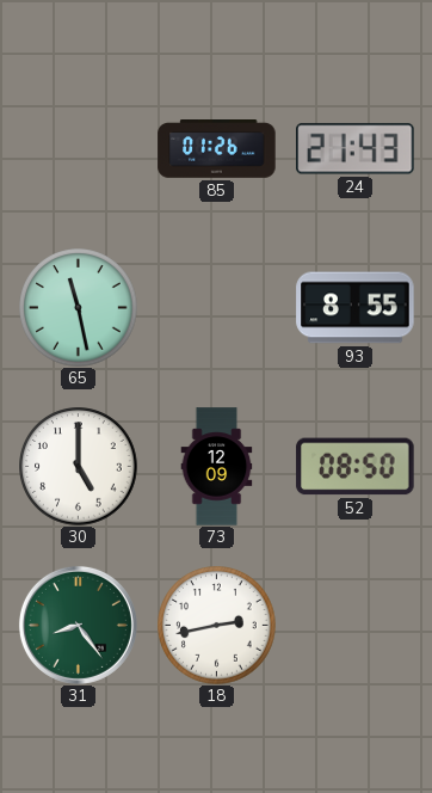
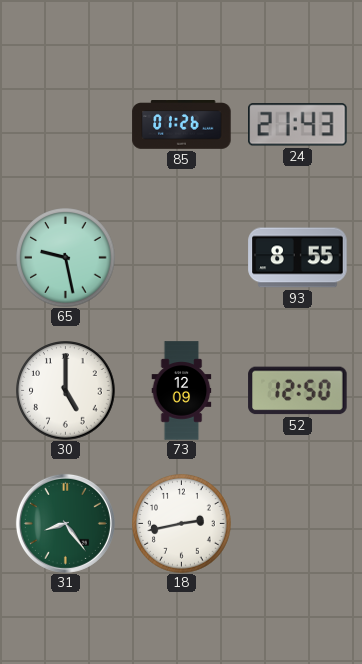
65: 11:28 -> 9:28 (66, 258)
52: 08:50 -> 12:50 (298, 391)
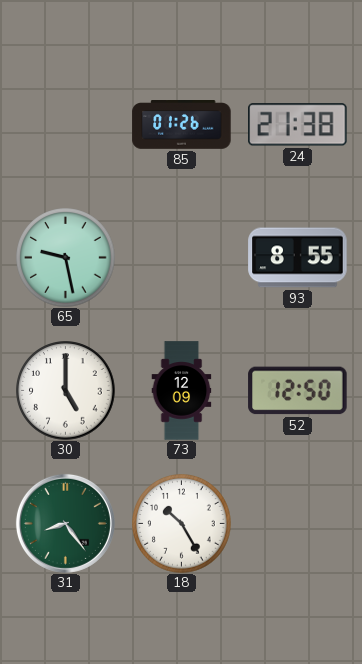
24: 21:43 -> 21:38 (298, 125)
18: 2:43 -> 10:25 (182, 524)
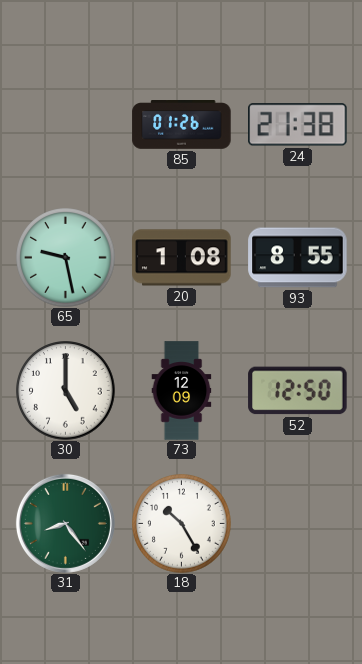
20: none -> 1:08 (182, 258)
